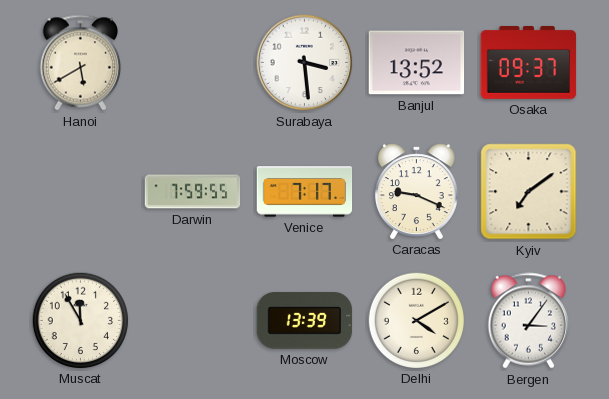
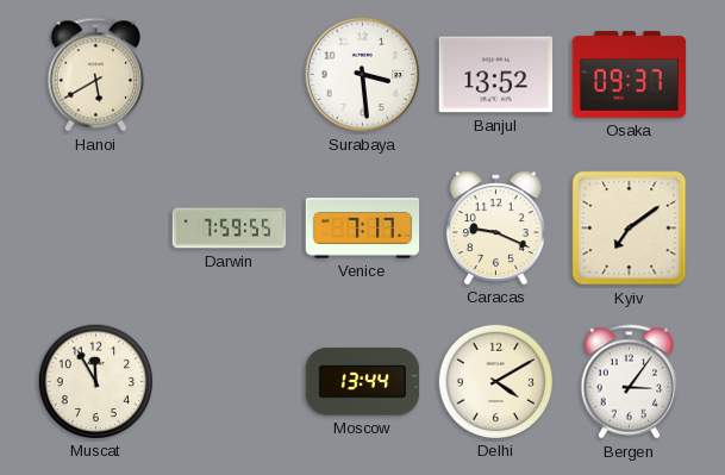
Moscow: 13:39 -> 13:44 (363, 382)
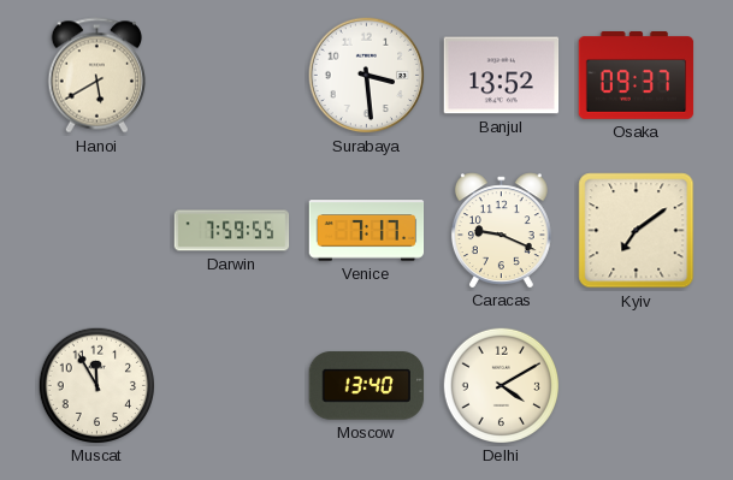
Moscow: 13:44 -> 13:40 (367, 386)
Bergen: 3:06 -> none (629, 382)
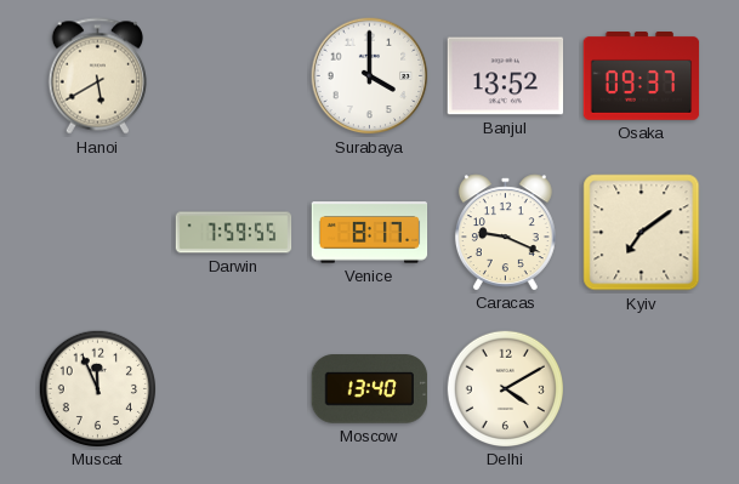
Surabaya: 3:29 -> 4:00 (370, 76)
Venice: 7:17 -> 8:17 (370, 233)
Muscat: 11:55 -> 11:56 (97, 388)
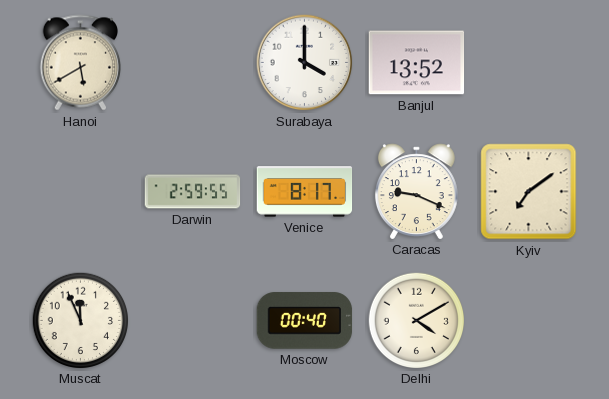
Osaka: 09:37 -> none (642, 76)
Darwin: 7:59 -> 2:59 (193, 192)
Moscow: 13:40 -> 00:40 (305, 321)
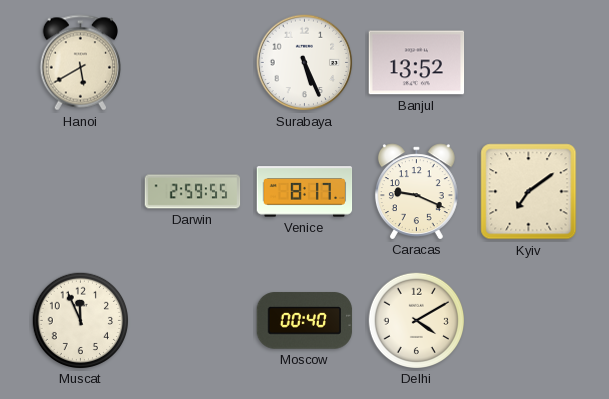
Surabaya: 4:00 -> 5:26 (305, 63)
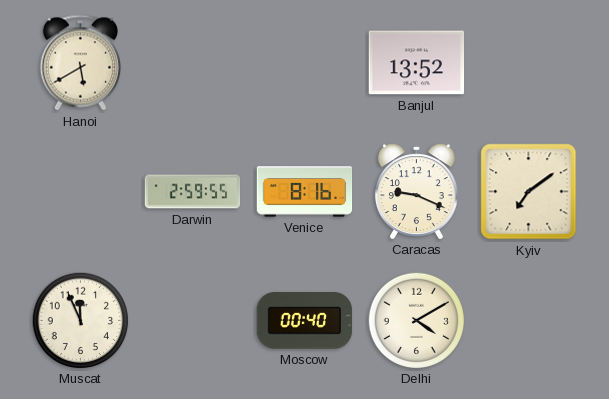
Surabaya: 5:26 -> none (305, 63)
Venice: 8:17 -> 8:16 (305, 192)
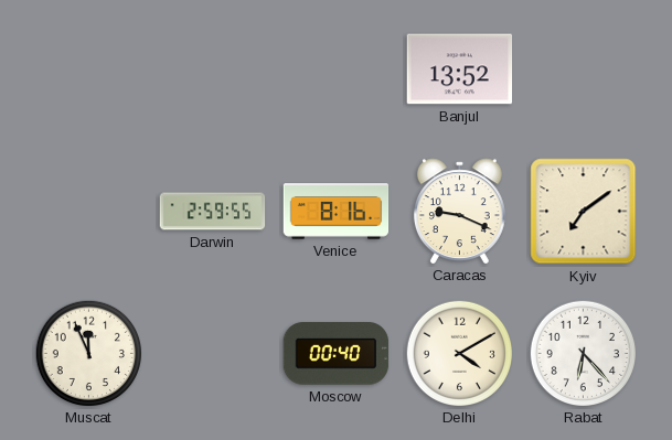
Hanoi: 5:40 -> none (80, 63)
Rabat: none -> 6:23 (583, 353)
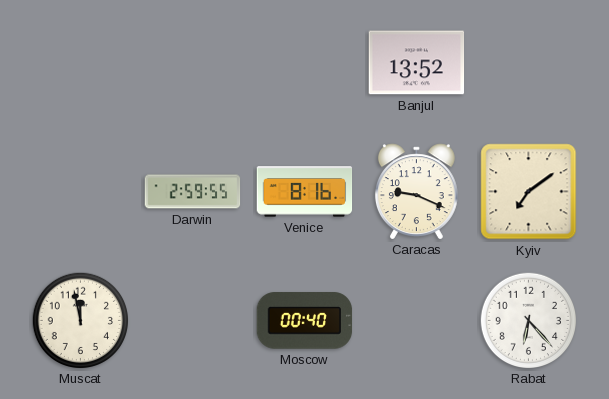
Muscat: 11:56 -> 11:58 (80, 320)
Delhi: 4:10 -> none (459, 353)
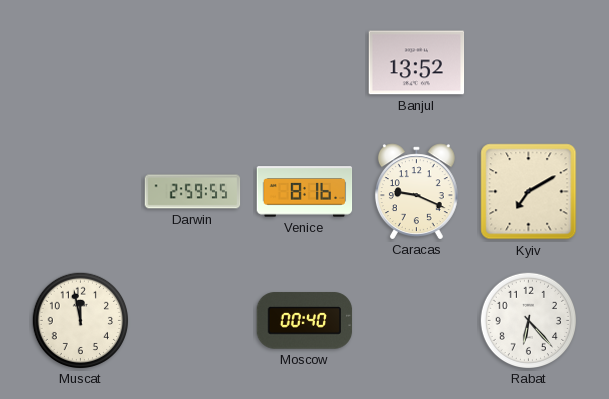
Kyiv: 7:09 -> 7:10 (529, 192)
